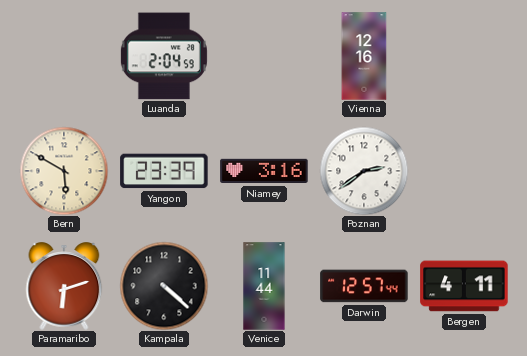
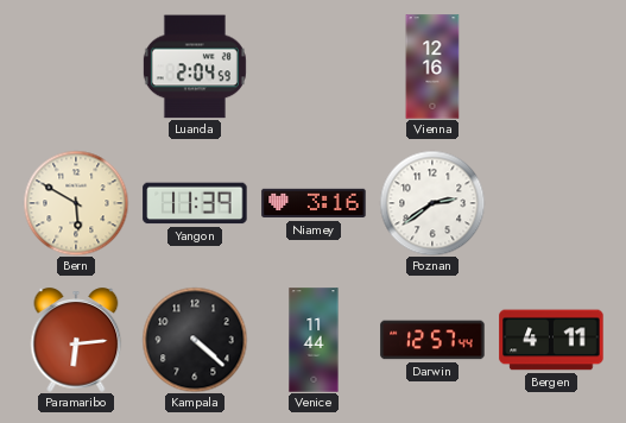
Yangon: 23:39 -> 11:39 (195, 203)
Paramaribo: 6:12 -> 6:14 (76, 340)
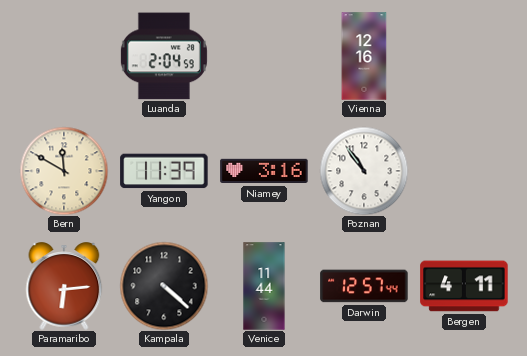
Bern: 5:50 -> 11:50 (64, 171)
Poznan: 2:39 -> 10:54 (364, 171)
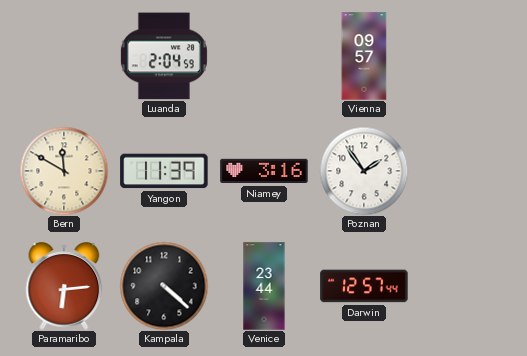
Vienna: 12:16 -> 09:57 (364, 56)
Poznan: 10:54 -> 1:54 (364, 171)
Venice: 11:44 -> 23:44 (264, 286)
Bergen: 4:11 -> none (464, 286)
